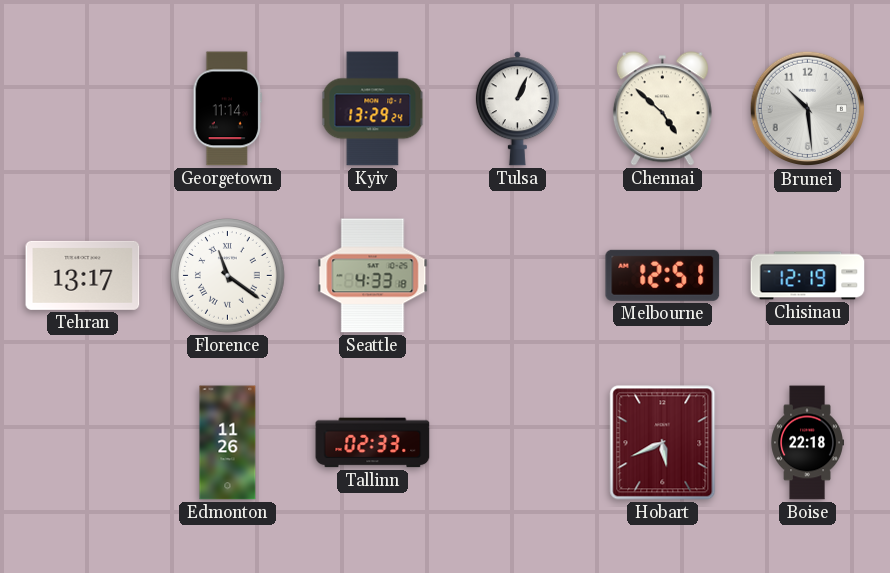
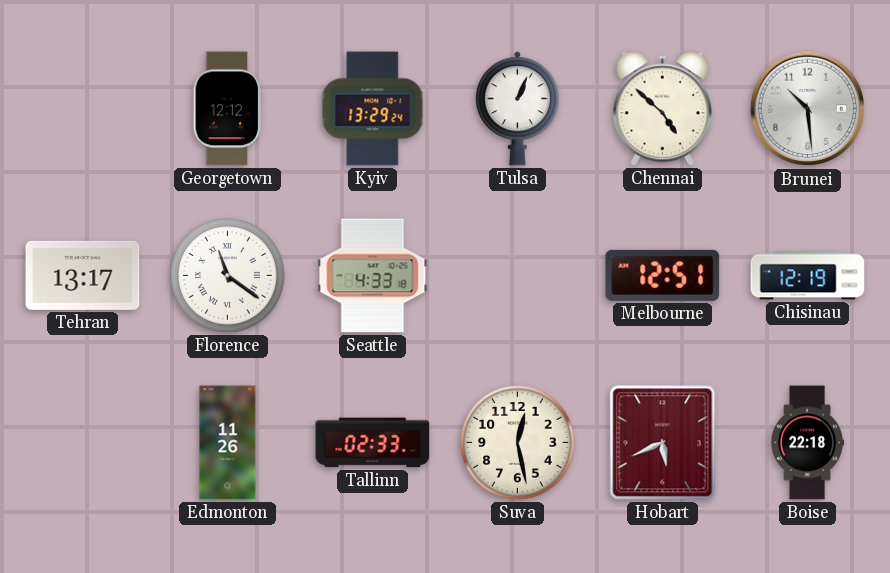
Georgetown: 11:14 -> 12:12 (228, 109)
Suva: none -> 12:28 (518, 443)
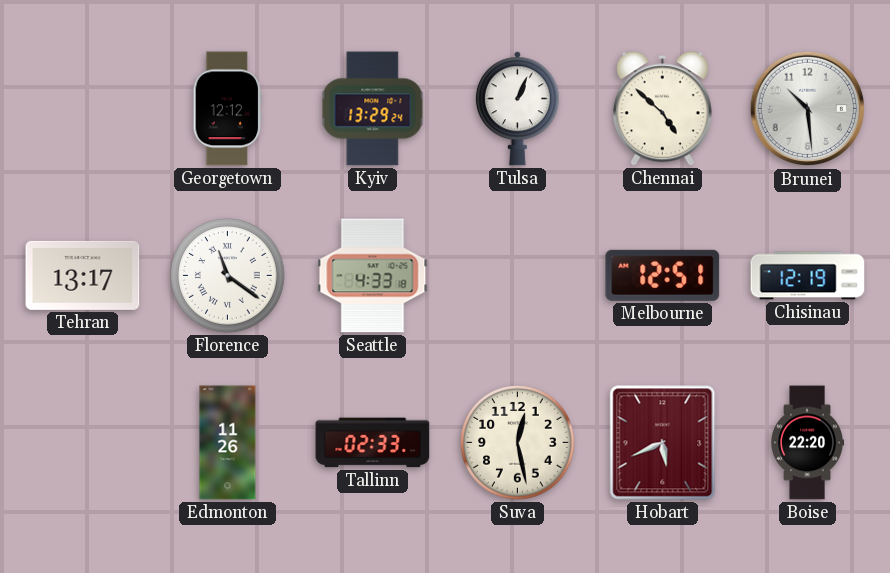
Boise: 22:18 -> 22:20 (807, 443)
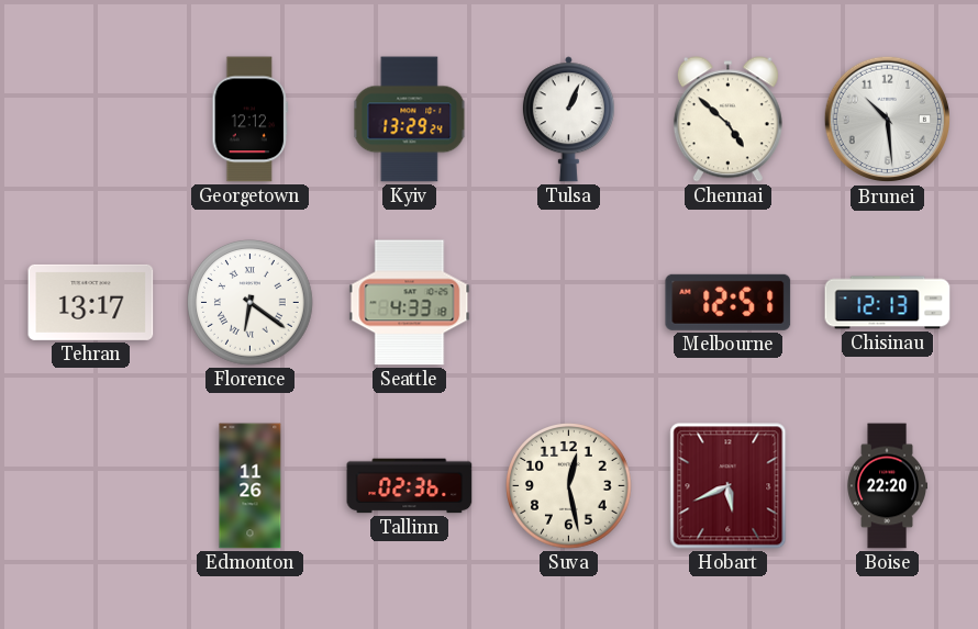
Florence: 11:21 -> 6:21 (251, 303)
Chisinau: 12:19 -> 12:13 (888, 303)
Tallinn: 02:33 -> 02:36 (410, 486)
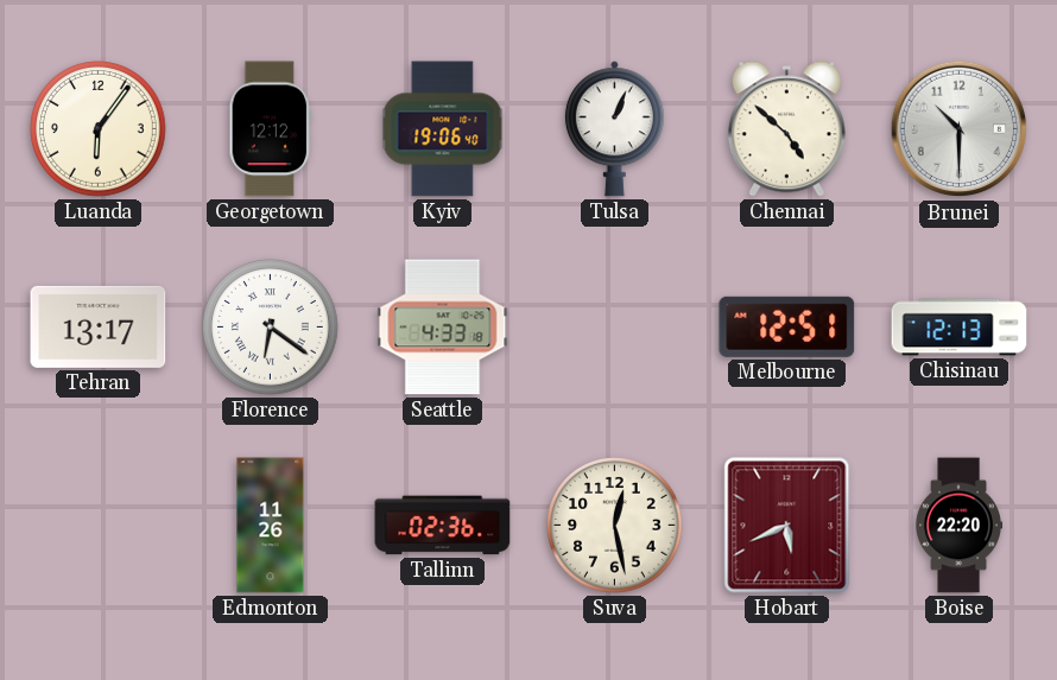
Luanda: none -> 6:06 (99, 129)
Kyiv: 13:29 -> 19:06 (443, 129)
Brunei: 10:29 -> 10:30 (960, 129)
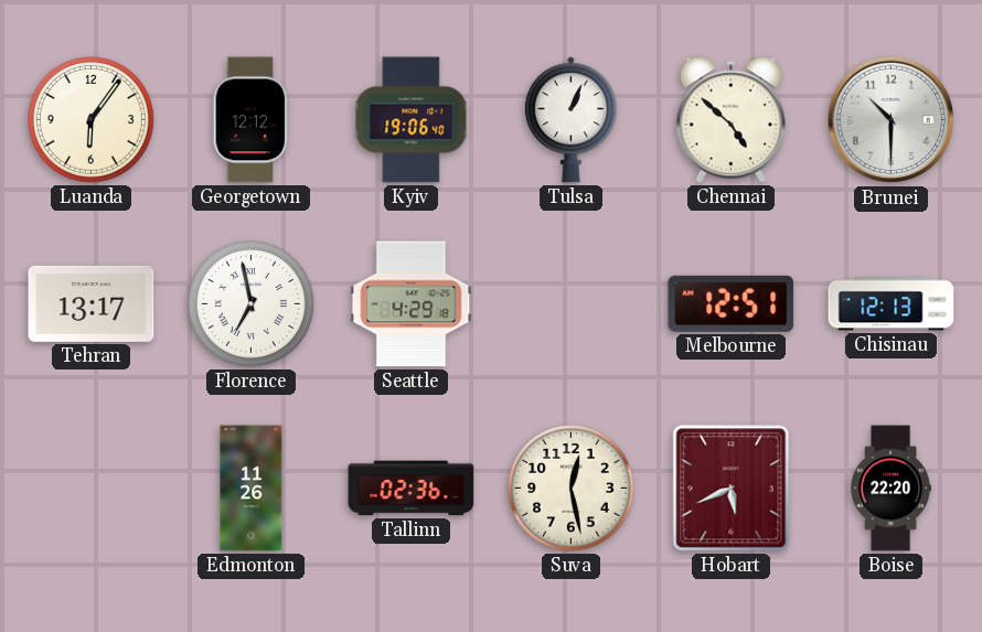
Florence: 6:21 -> 6:58 (252, 304)
Seattle: 4:33 -> 4:29 (412, 304)
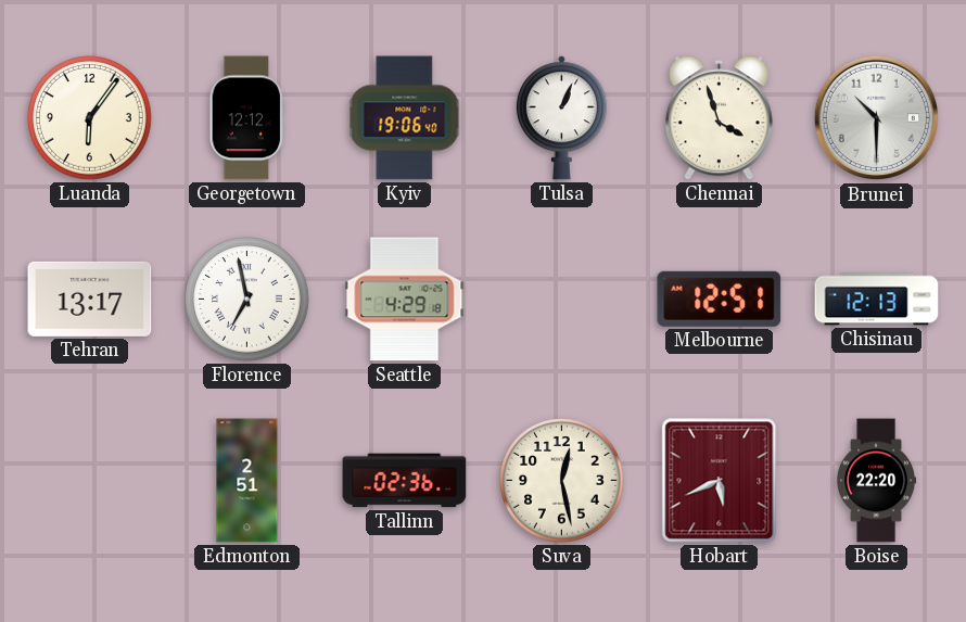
Chennai: 4:52 -> 3:57 (719, 118)
Edmonton: 11:26 -> 2:51 (247, 481)
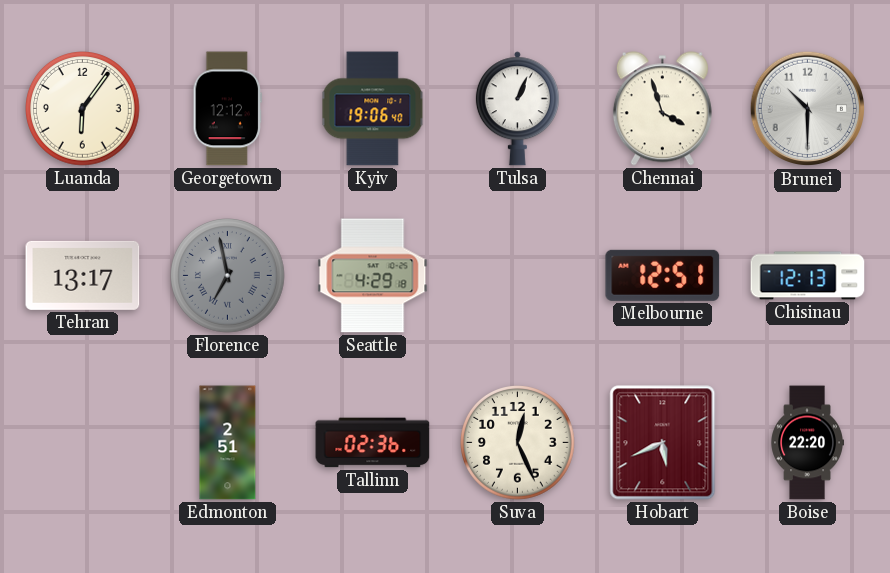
Florence dial: white -> grey (228, 276)
Suva: 12:28 -> 12:26 (518, 443)
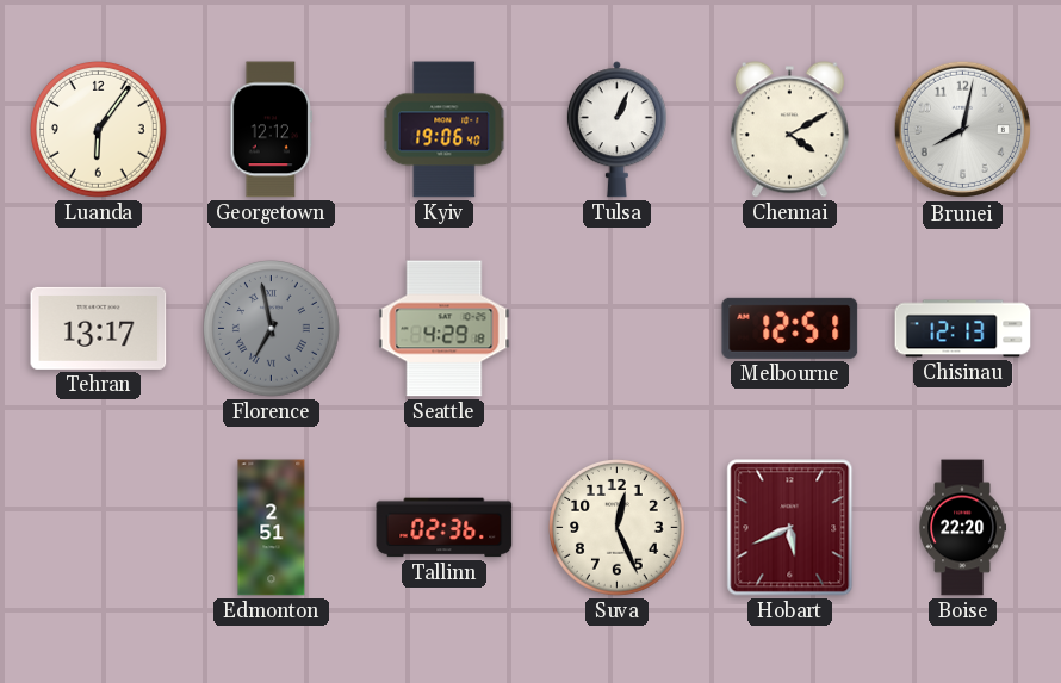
Chennai: 3:57 -> 4:10 (789, 130)
Brunei: 10:30 -> 8:02 (963, 130)
